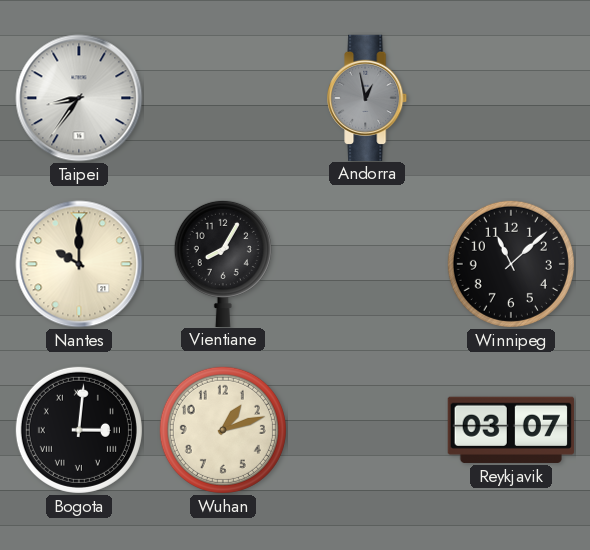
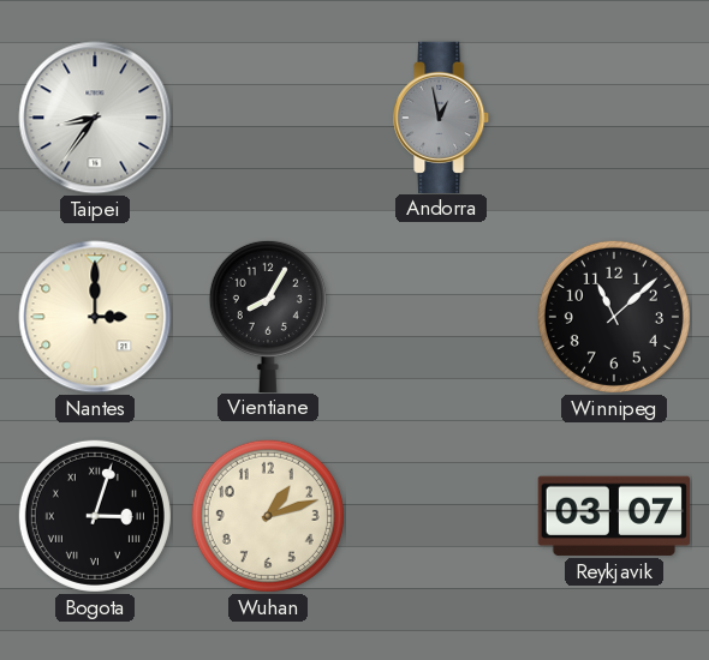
Nantes: 10:00 -> 3:00 (95, 317)
Bogota: 3:01 -> 3:03 (95, 516)
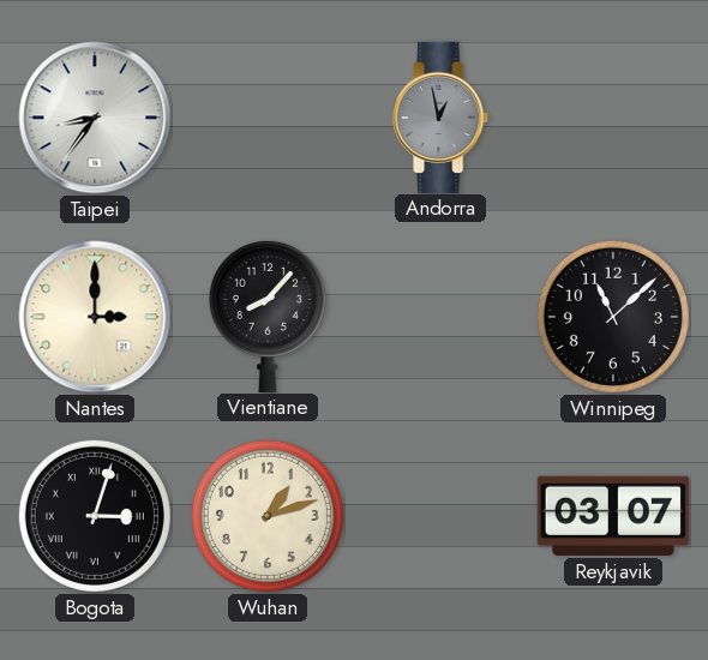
Vientiane: 8:05 -> 8:07 (268, 316)
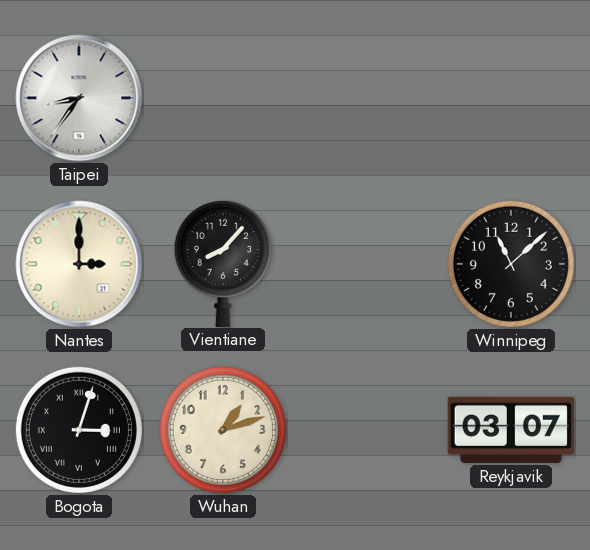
Andorra: 12:58 -> none (442, 116)
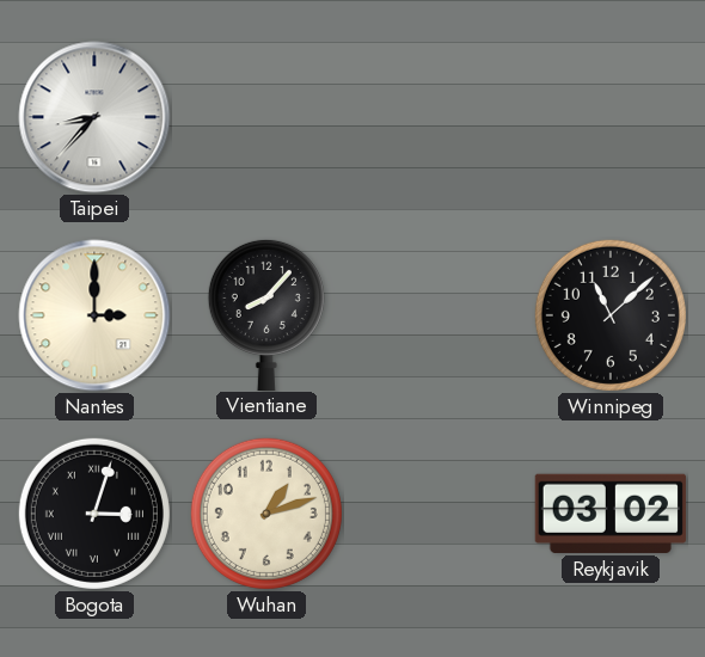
Taipei: 8:36 -> 8:37 (94, 117)
Reykjavik: 03:07 -> 03:02 (611, 514)
